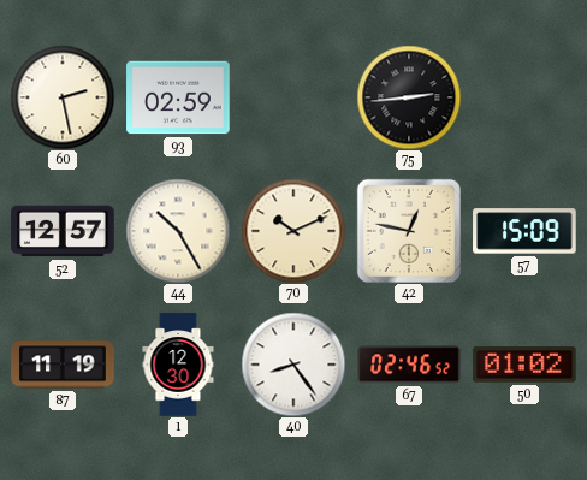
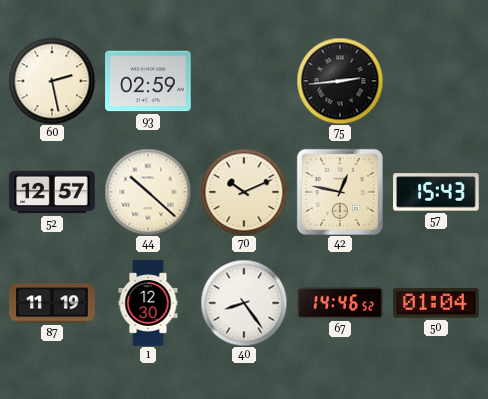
44: 10:25 -> 10:22 (148, 192)
57: 15:09 -> 15:43 (436, 192)
67: 02:46 -> 14:46 (340, 303)
50: 01:02 -> 01:04 (436, 303)
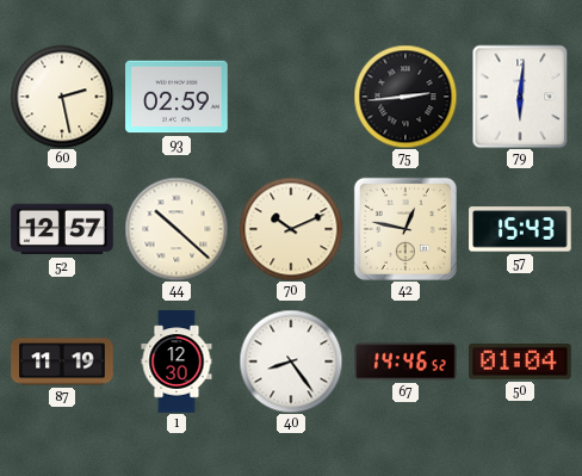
79: none -> 6:01 (520, 97)
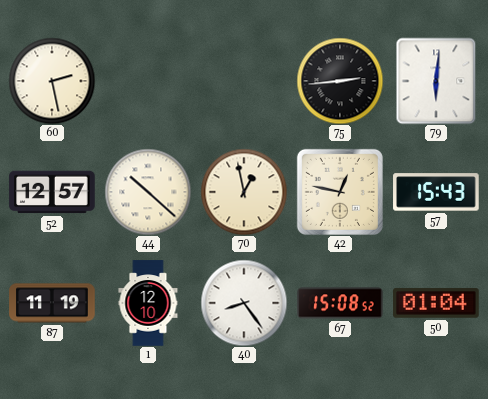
93: 02:59 -> none (177, 97)
70: 10:11 -> 12:58 (244, 192)
1: 12:30 -> 12:10 (148, 303)
67: 14:46 -> 15:08 (340, 303)
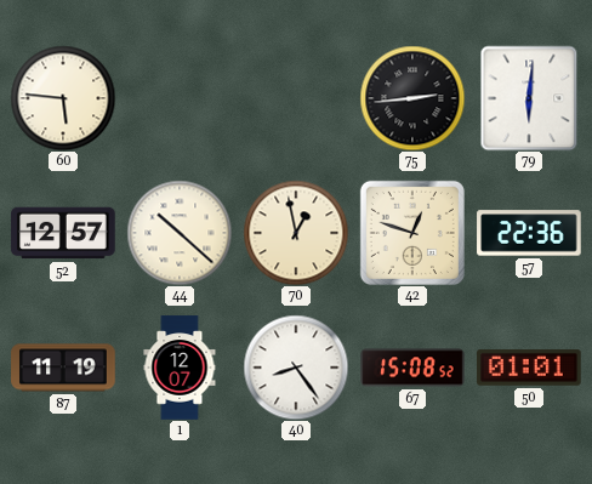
60: 2:28 -> 5:46 (63, 98)
42: 12:47 -> 12:48 (412, 233)
57: 15:43 -> 22:36 (529, 233)
1: 12:10 -> 12:07 (180, 368)
50: 01:04 -> 01:01 (529, 368)
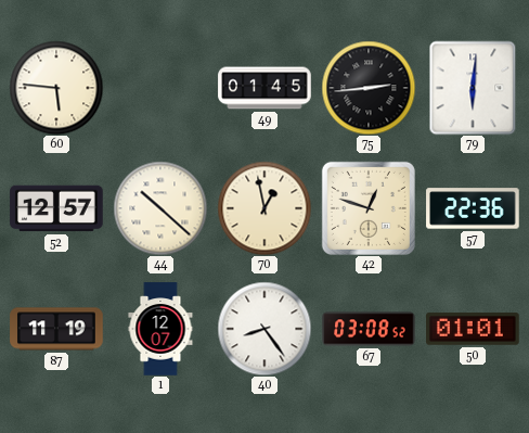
49: none -> 01:45 (264, 88)
67: 15:08 -> 03:08 (369, 329)
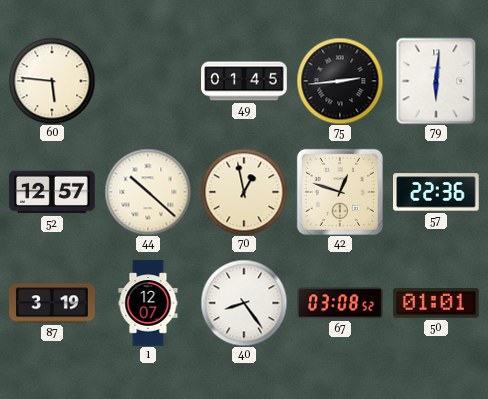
87: 11:19 -> 3:19 (52, 303)
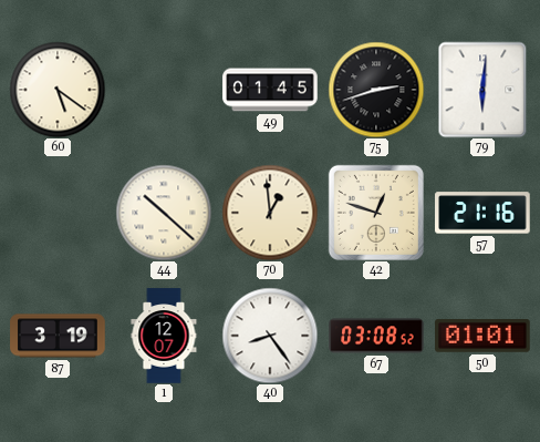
60: 5:46 -> 5:21 (58, 90)
75: 2:44 -> 2:42 (376, 90)
52: 12:57 -> none (52, 192)
70: 12:58 -> 12:59 (270, 213)
57: 22:36 -> 21:16 (482, 213)
